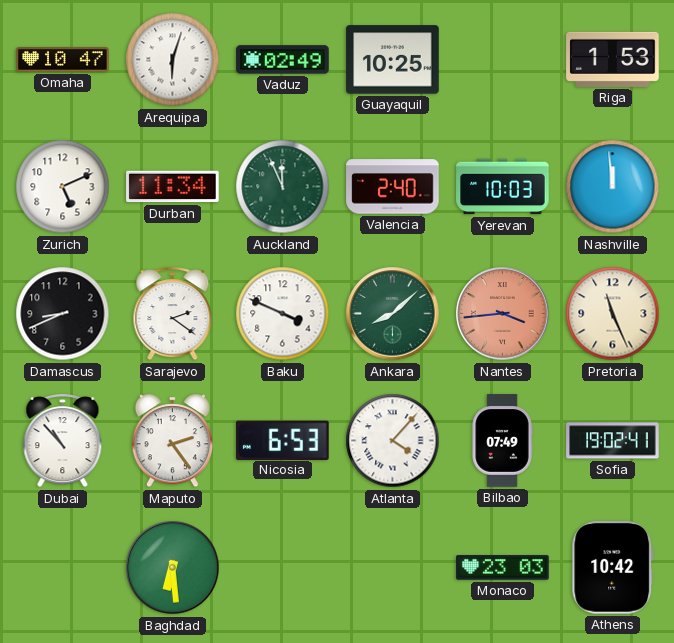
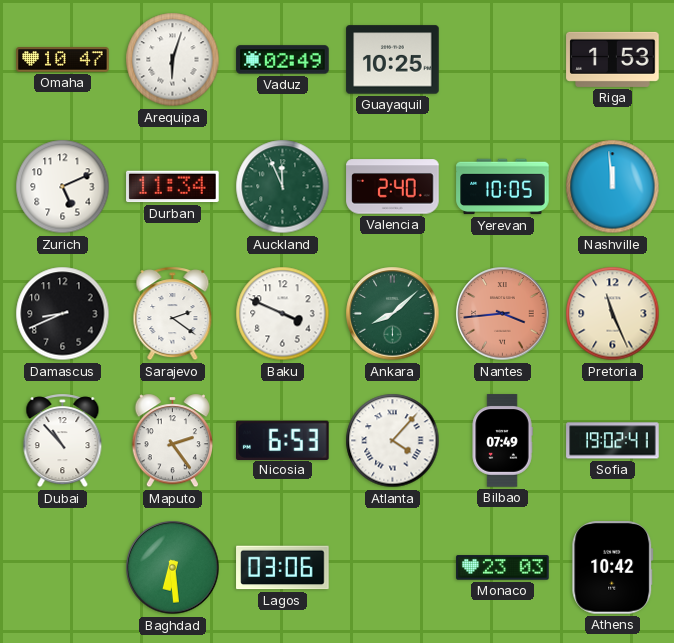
Yerevan: 10:03 -> 10:05 (503, 187)
Lagos: none -> 03:06 (283, 568)
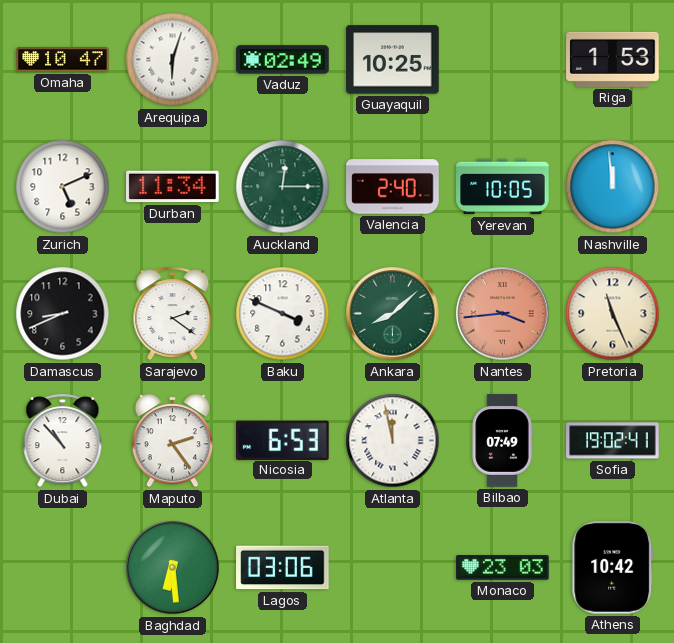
Auckland: 11:56 -> 12:15 (283, 187)
Atlanta: 4:07 -> 11:58 (393, 441)
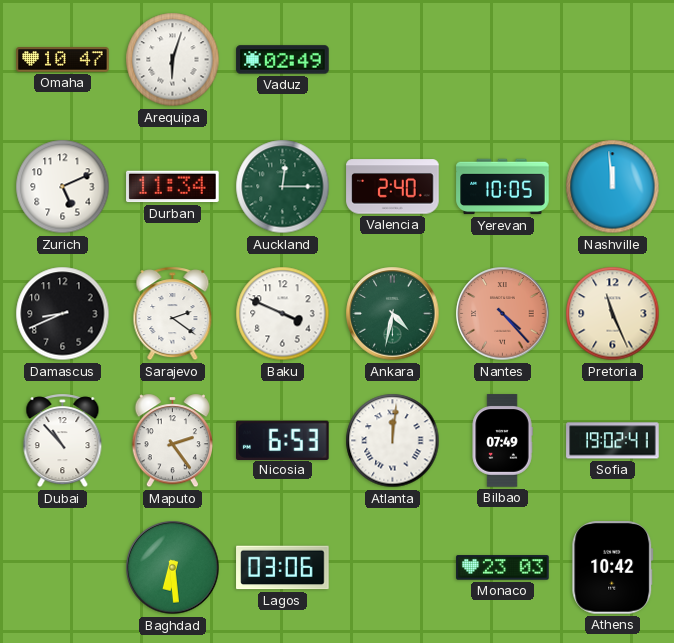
Guayaquil: 10:25 -> none (393, 60)
Riga: 1:53 -> none (613, 59)
Ankara: 8:08 -> 4:32 (393, 314)
Nantes: 3:44 -> 4:23 (503, 314)
Atlanta: 11:58 -> 12:01 (393, 441)
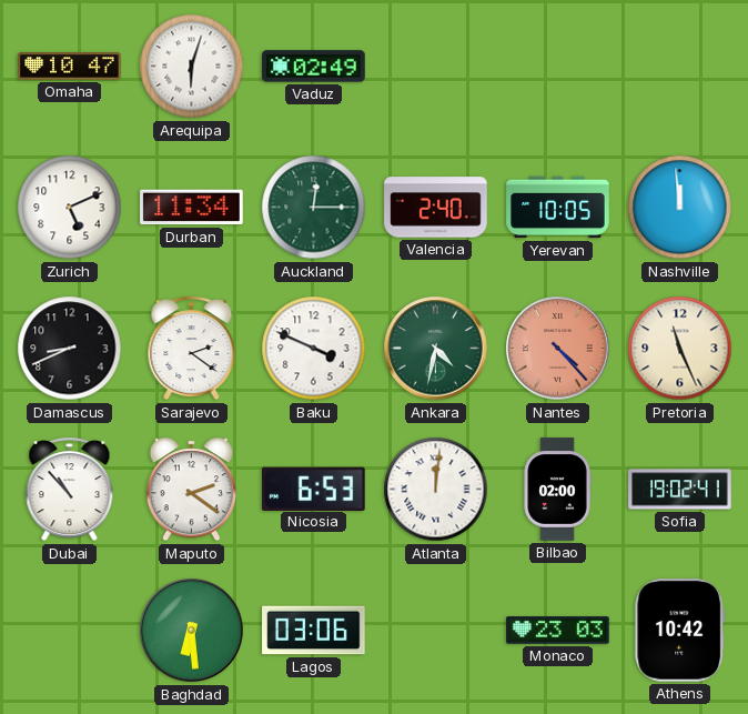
Maputo: 2:24 -> 2:21 (191, 490)
Bilbao: 07:49 -> 02:00 (557, 490)
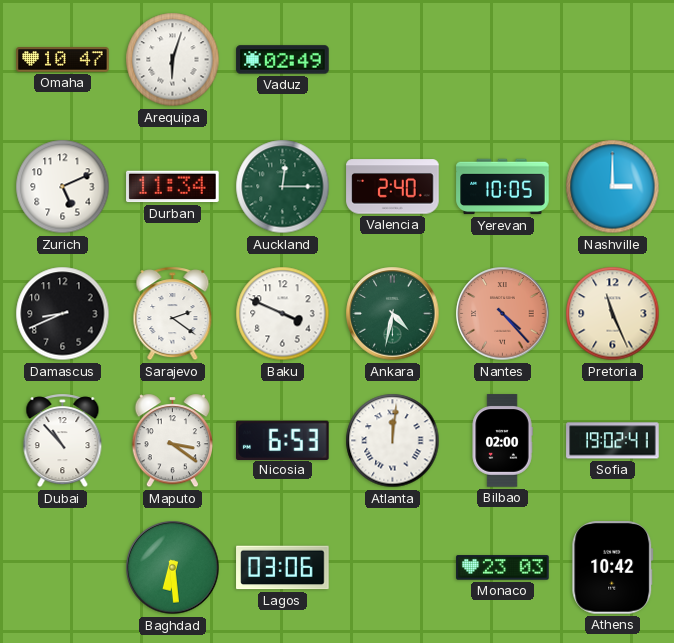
Nashville: 11:59 -> 3:00 (613, 187)
Maputo: 2:21 -> 3:21 (172, 441)
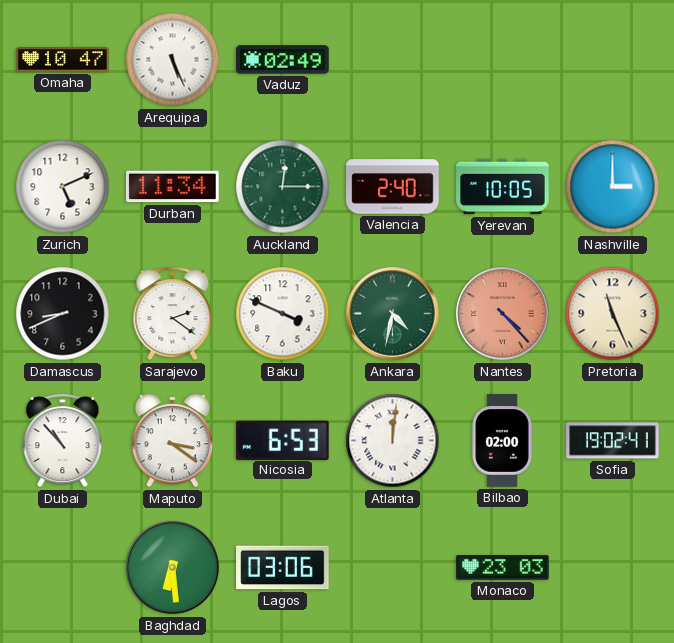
Arequipa: 6:03 -> 5:26 (173, 60)
Athens: 10:42 -> none (613, 568)
